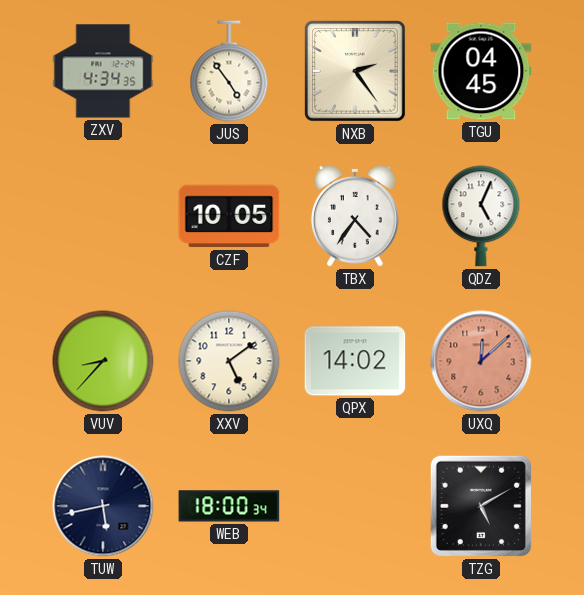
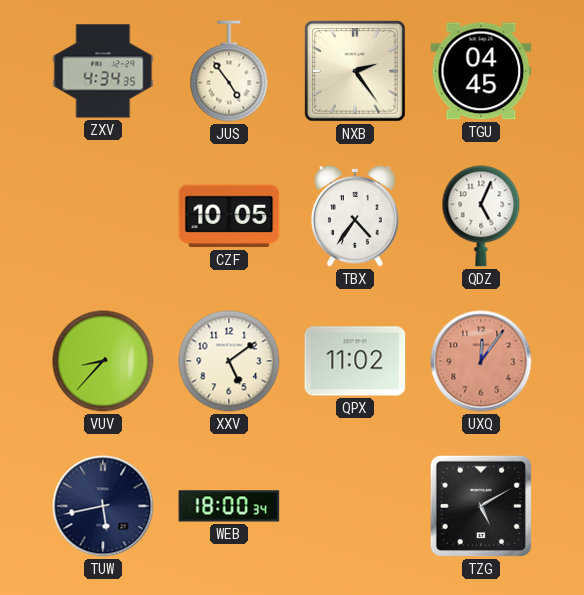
QPX: 14:02 -> 11:02 (355, 361)
UXQ: 12:08 -> 12:06 (481, 361)
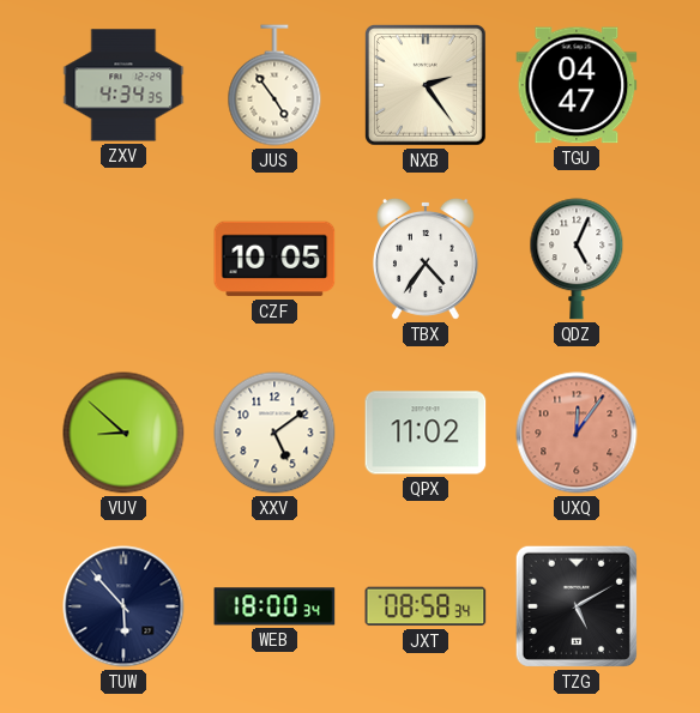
TGU: 04:45 -> 04:47 (577, 85)
VUV: 8:37 -> 8:52 (123, 433)
TUW: 5:43 -> 5:53 (123, 606)
JXT: none -> 08:58 (426, 606)
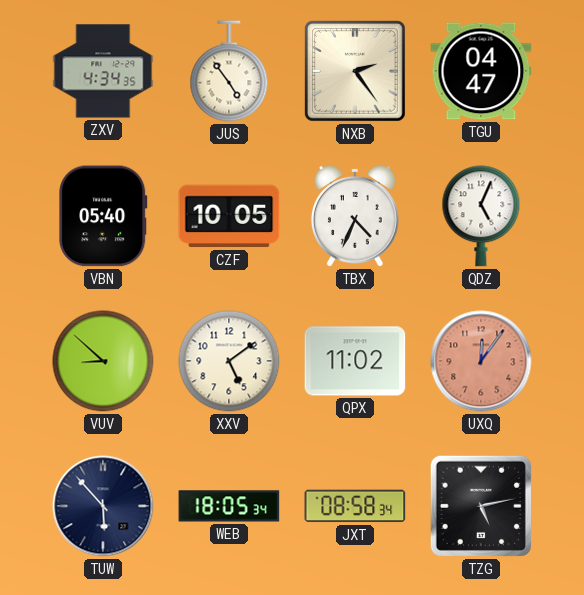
VBN: none -> 05:40 (103, 216)
TBX: 4:36 -> 4:34 (355, 217)
WEB: 18:00 -> 18:05 (229, 506)
TZG: 5:10 -> 5:13 (481, 506)
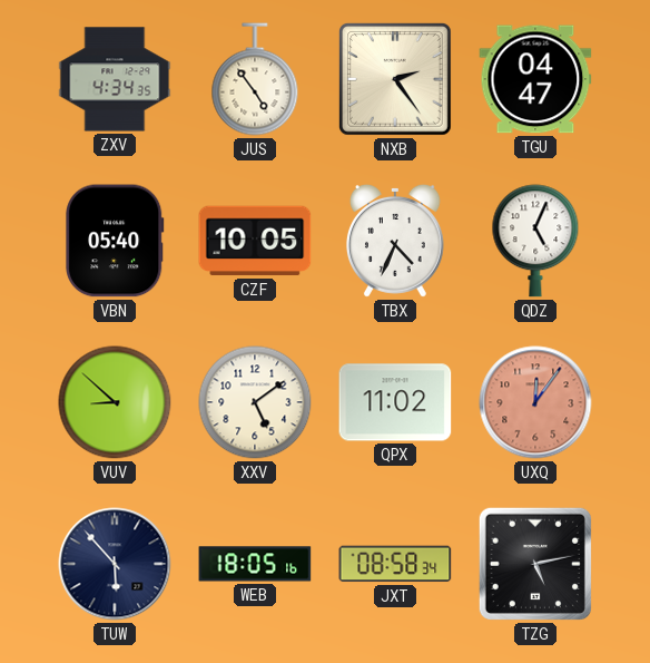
WEB: 18:05:34 -> 18:05:16 (255, 564)
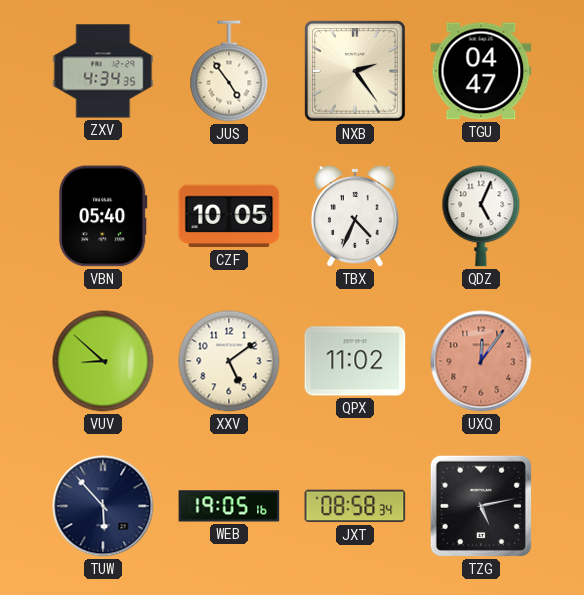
WEB: 18:05 -> 19:05 (229, 506)
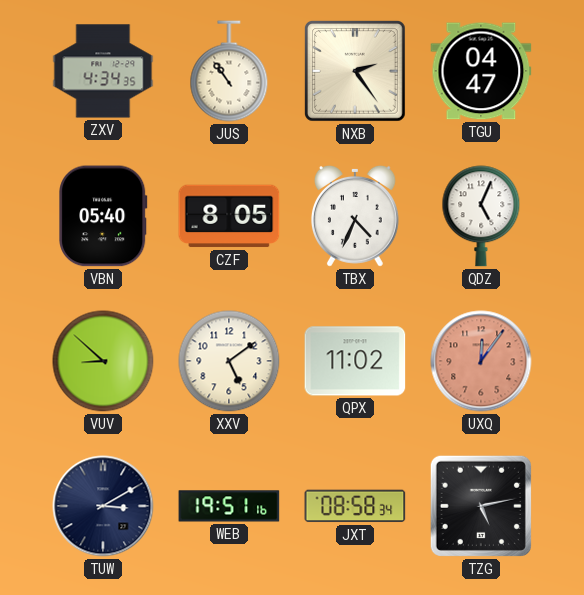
JUS: 4:54 -> 10:54 (229, 71)
CZF: 10:05 -> 8:05 (229, 216)
TUW: 5:53 -> 3:10 (103, 506)
WEB: 19:05 -> 19:51 (229, 506)
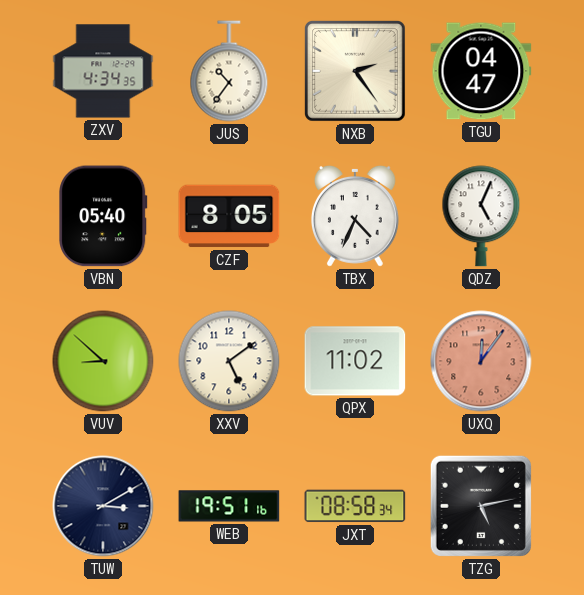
JUS: 10:54 -> 10:36 (229, 71)
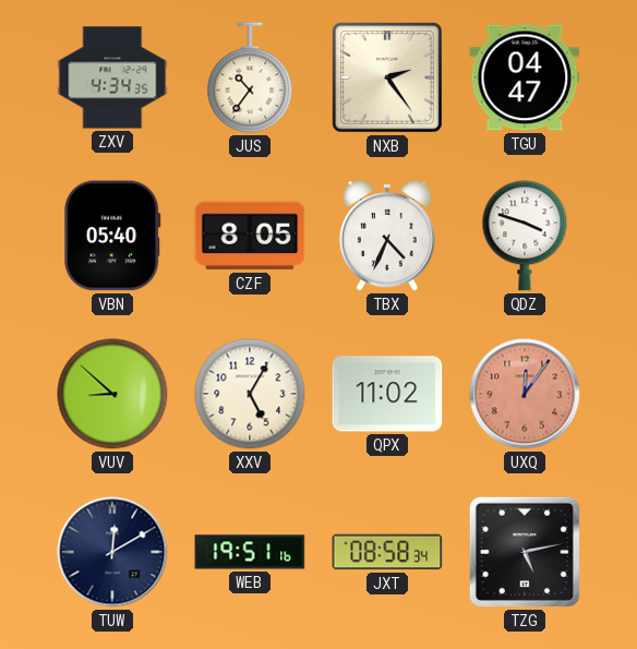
QDZ: 5:04 -> 3:48 (525, 236)
XXV: 5:09 -> 5:05 (250, 394)
TUW: 3:10 -> 12:10 (112, 552)
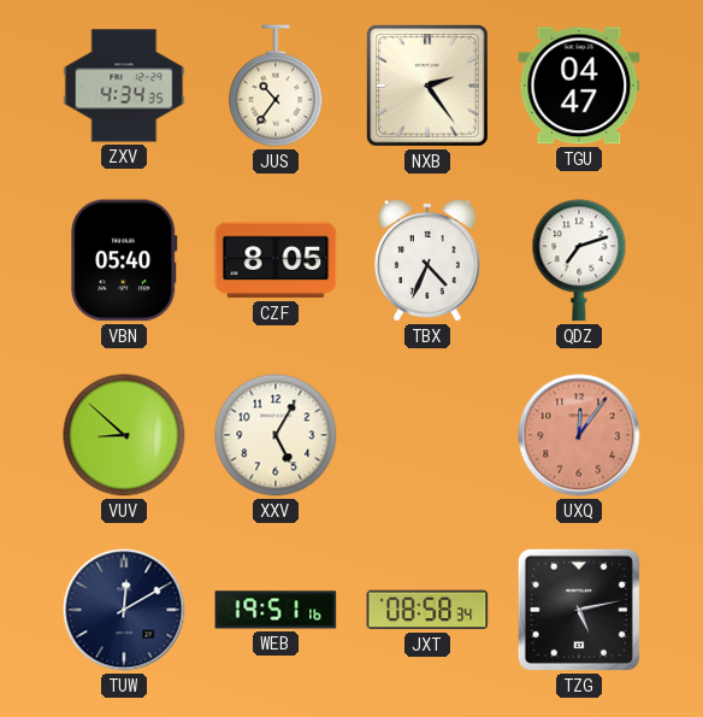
QDZ: 3:48 -> 7:12 (579, 260)
QPX: 11:02 -> none (387, 394)
